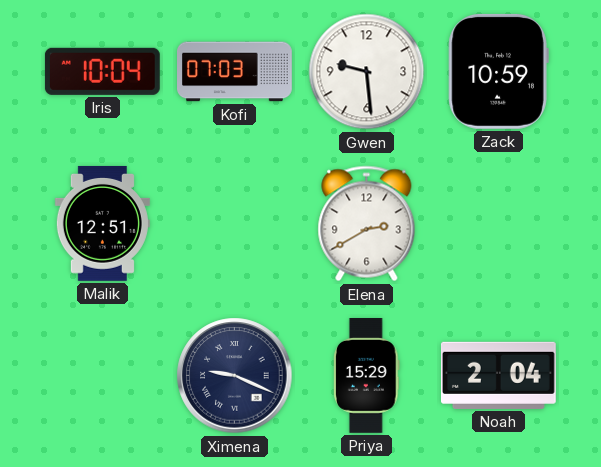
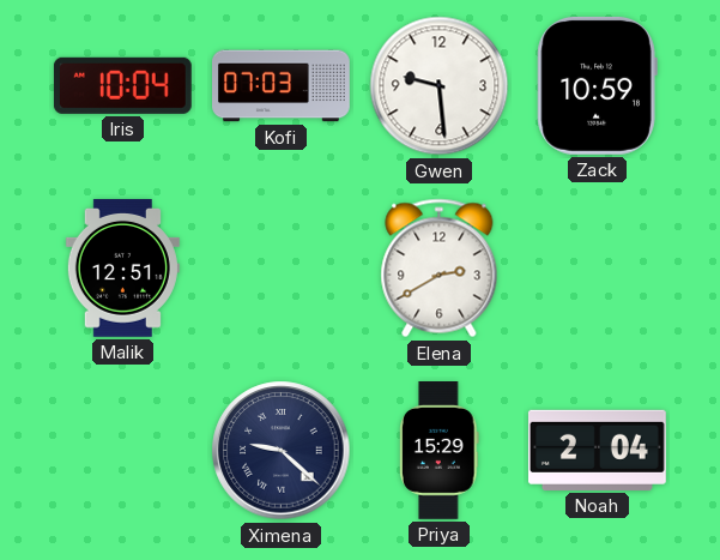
Ximena: 9:19 -> 9:22 (282, 451)
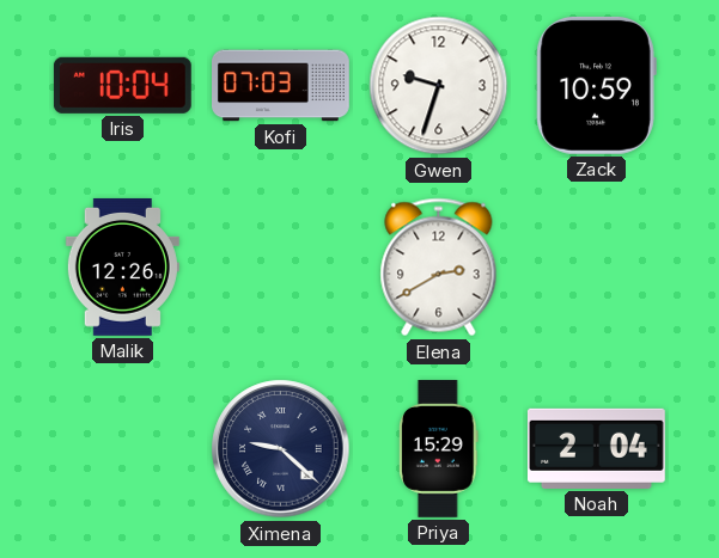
Gwen: 9:29 -> 9:33 (439, 86)
Malik: 12:51 -> 12:26 (122, 266)
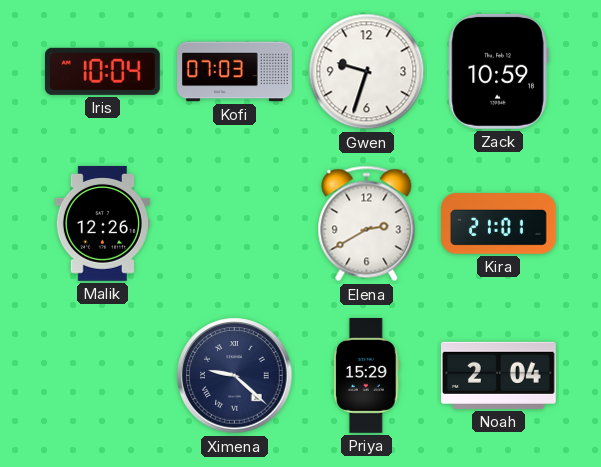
Kira: none -> 21:01 (499, 224)
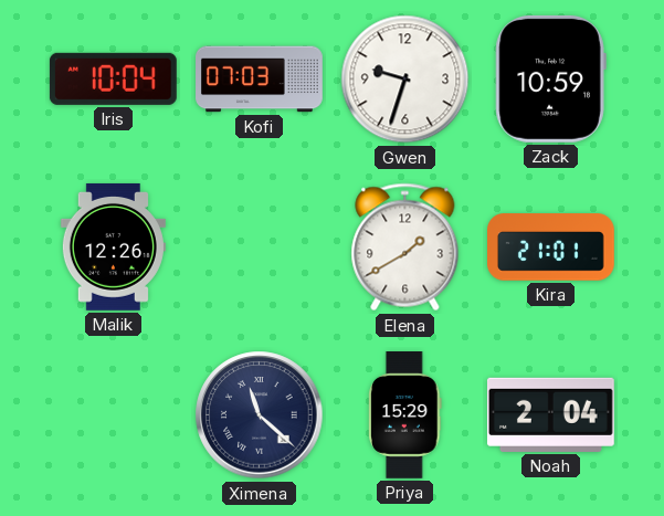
Elena: 2:40 -> 1:40 (405, 248)
Ximena: 9:22 -> 11:22 (260, 415)
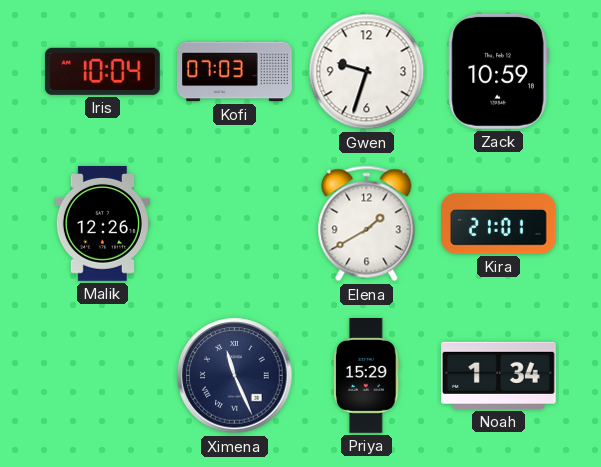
Ximena: 11:22 -> 11:26 (235, 376)
Noah: 2:04 -> 1:34 (498, 375)
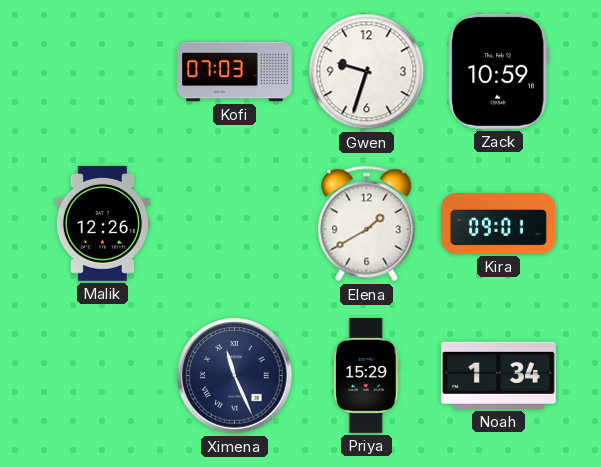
Iris: 10:04 -> none (102, 71)
Kira: 21:01 -> 09:01 (499, 224)
